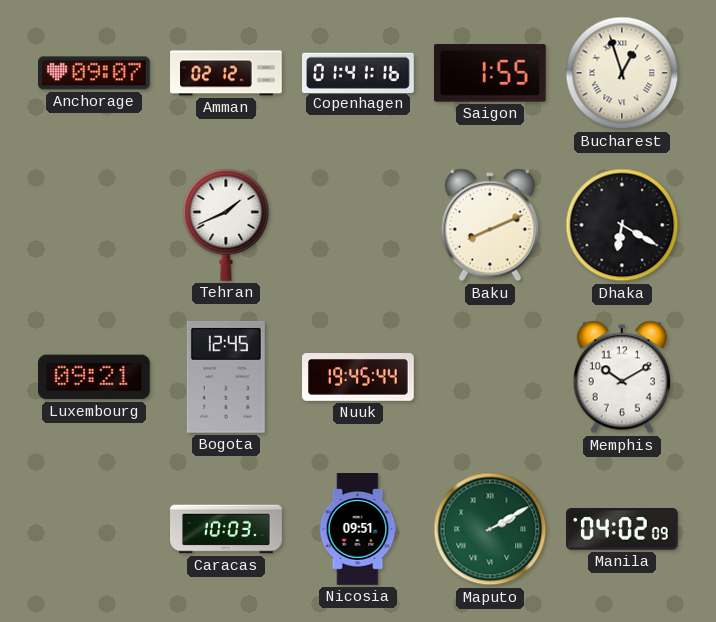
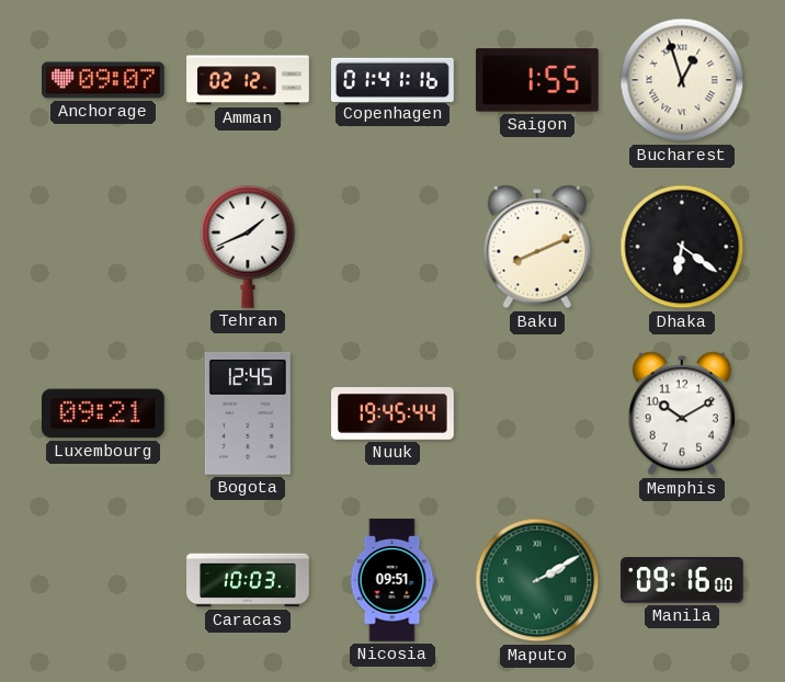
Dhaka: 6:20 -> 6:21 (682, 247)
Manila: 04:02 -> 09:16 (683, 580)
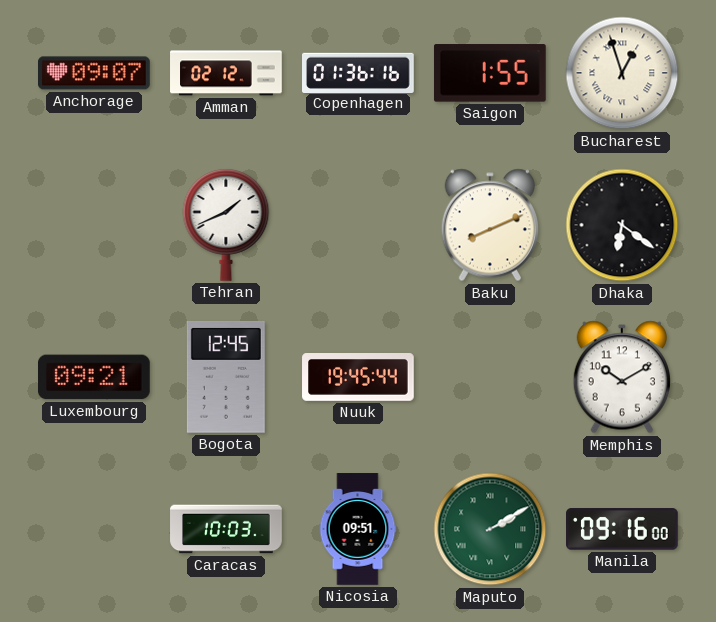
Copenhagen: 01:41 -> 01:36 (359, 72)
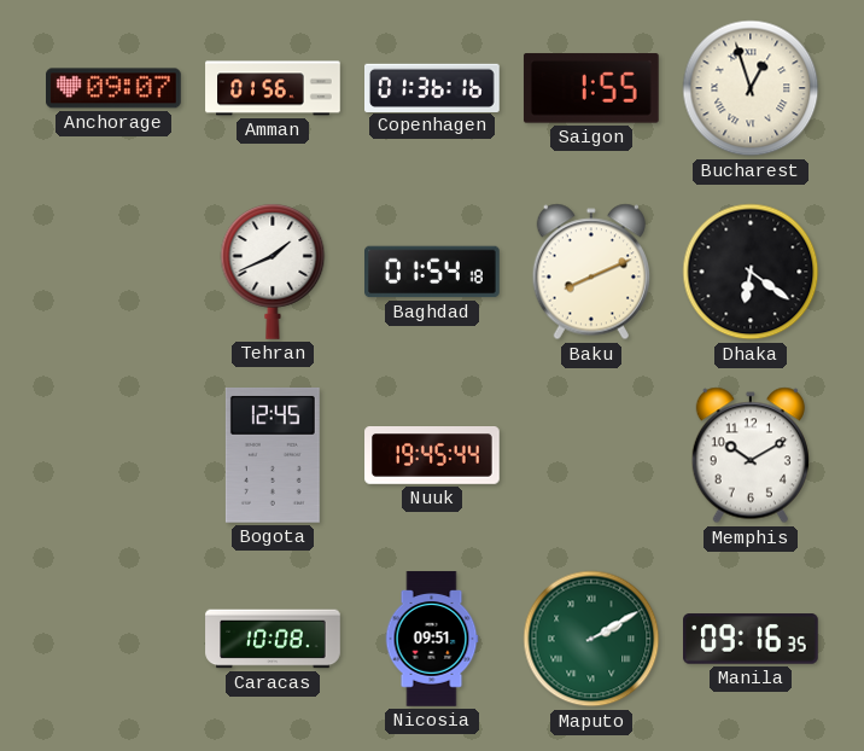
Amman: 02:12 -> 01:56 (273, 88)
Baghdad: none -> 01:54 (433, 272)
Luxembourg: 09:21 -> none (95, 377)
Caracas: 10:03 -> 10:08 (273, 639)
Manila: 09:16:00 -> 09:16:35 (752, 639)
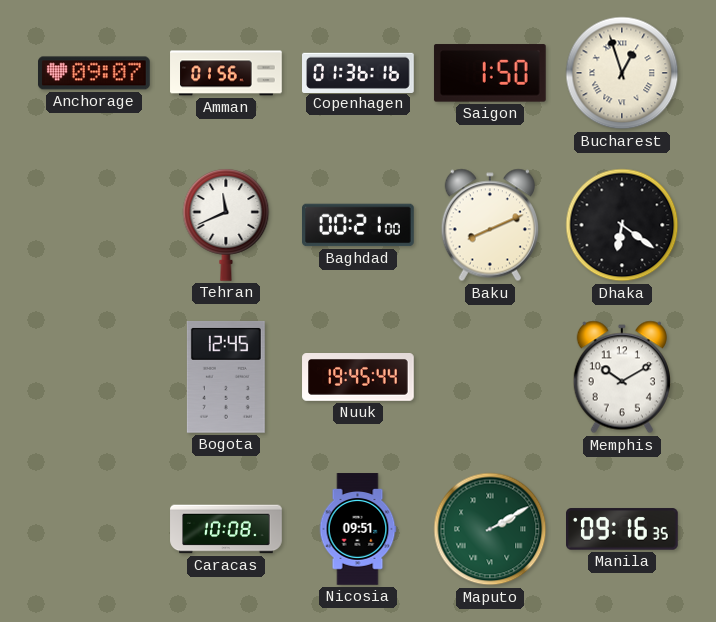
Saigon: 1:55 -> 1:50 (490, 73)
Tehran: 1:41 -> 11:41 (226, 225)
Baghdad: 01:54 -> 00:21 (359, 225)
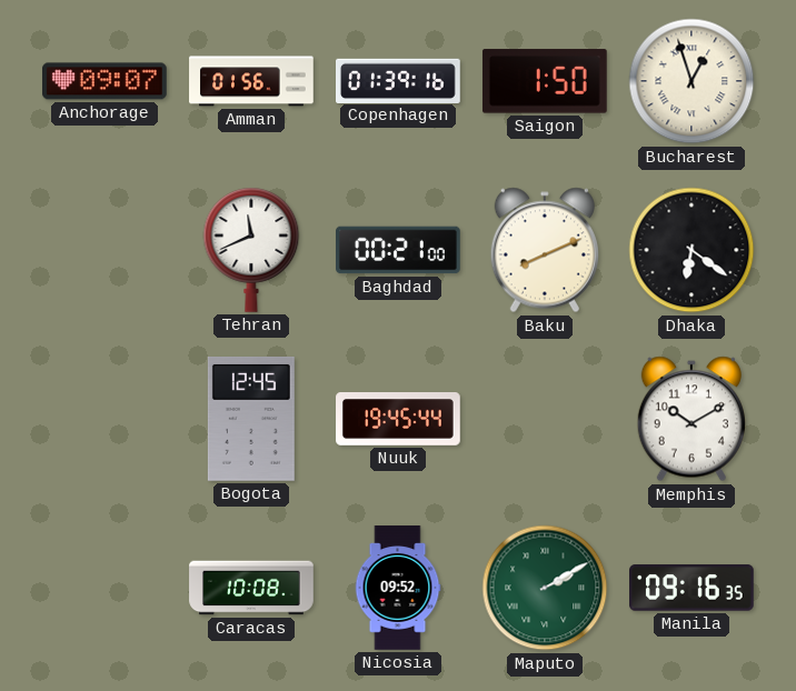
Copenhagen: 01:36 -> 01:39 (399, 80)
Nicosia: 09:51 -> 09:52 (398, 588)
